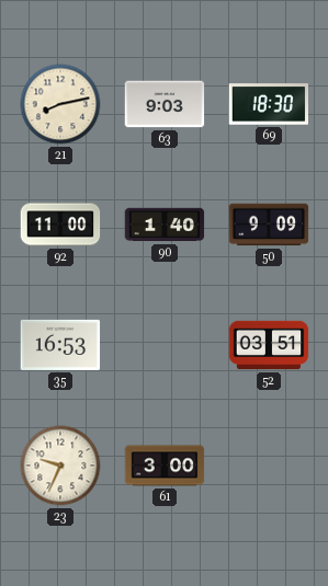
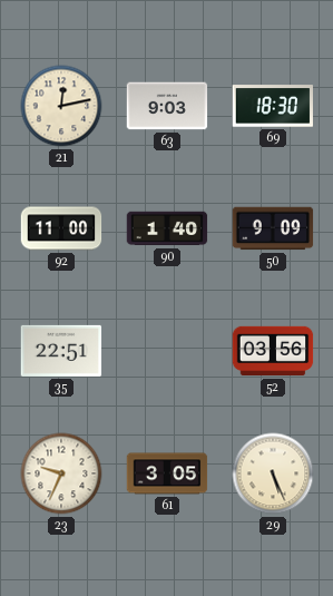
21: 8:13 -> 12:13 (61, 106)
35: 16:53 -> 22:51 (61, 351)
52: 03:51 -> 03:56 (273, 351)
61: 3:00 -> 3:05 (167, 473)
29: none -> 5:26 (273, 473)
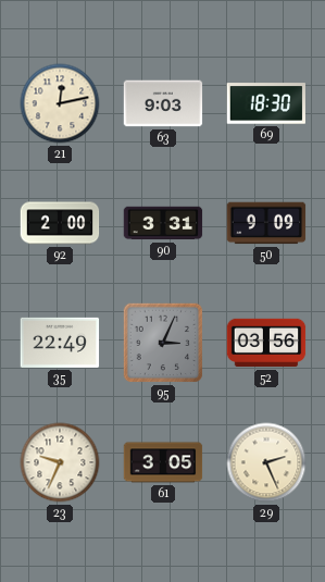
92: 11:00 -> 2:00 (60, 223)
90: 1:40 -> 3:31 (163, 223)
35: 22:51 -> 22:49 (60, 343)
95: none -> 3:04 (163, 343)
29: 5:26 -> 2:26 (266, 462)
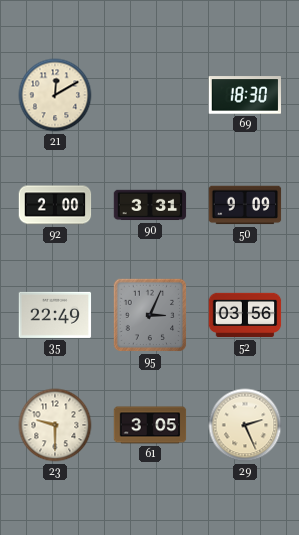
21: 12:13 -> 12:10 (55, 95)
63: 9:03 -> none (163, 103)
23: 9:34 -> 9:30 (55, 425)
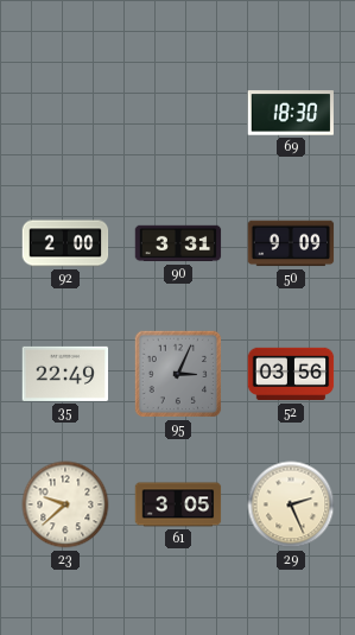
21: 12:10 -> none (55, 95)
23: 9:30 -> 9:38 (65, 504)
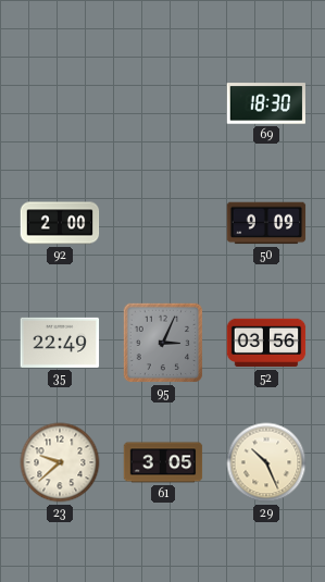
90: 3:31 -> none (178, 243)
29: 2:26 -> 10:26 (266, 462)
